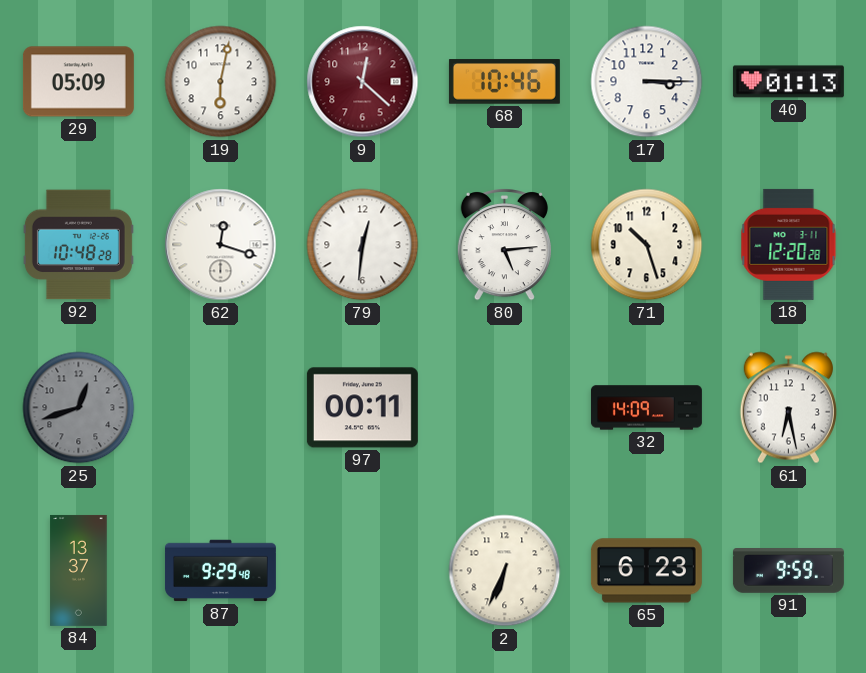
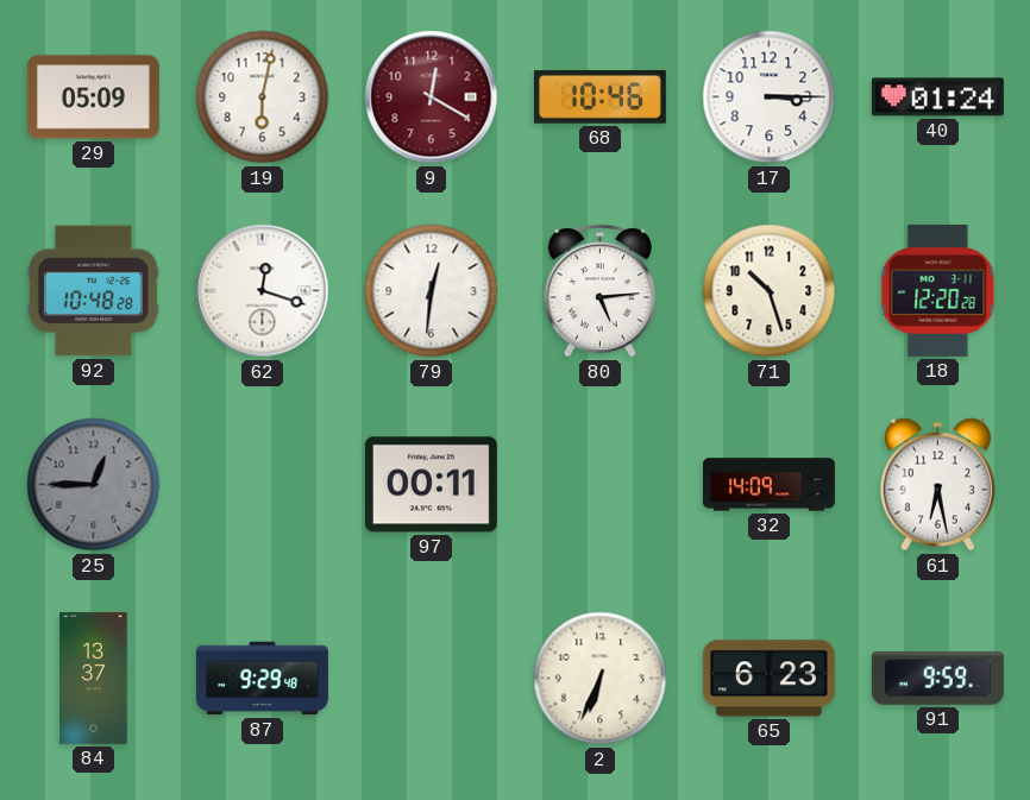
9: 12:22 -> 12:20 (432, 97)
40: 01:13 -> 01:24 (937, 97)
25: 12:42 -> 12:45 (94, 485)
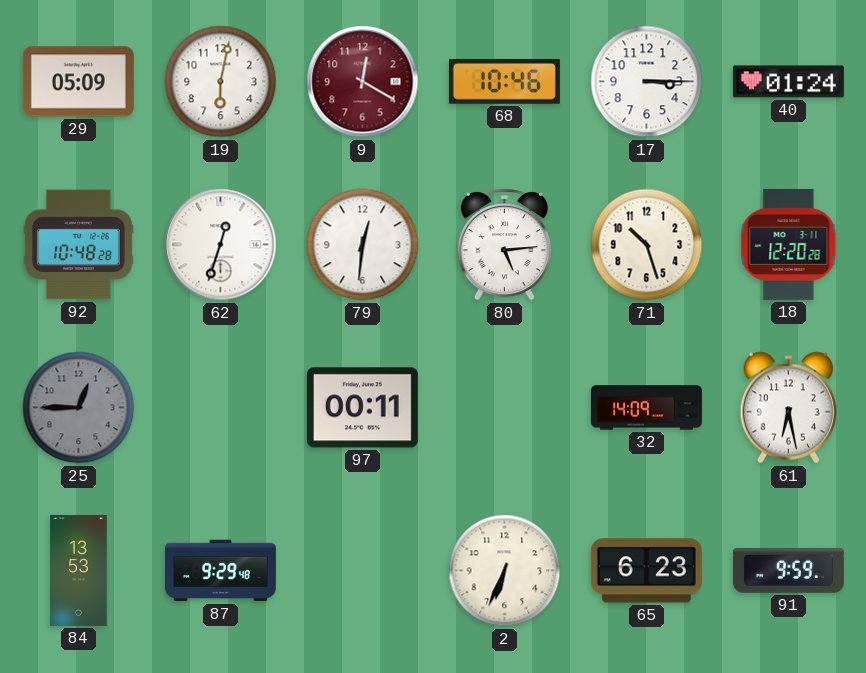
62: 12:18 -> 12:33 (221, 245)
84: 13:37 -> 13:53 (79, 570)
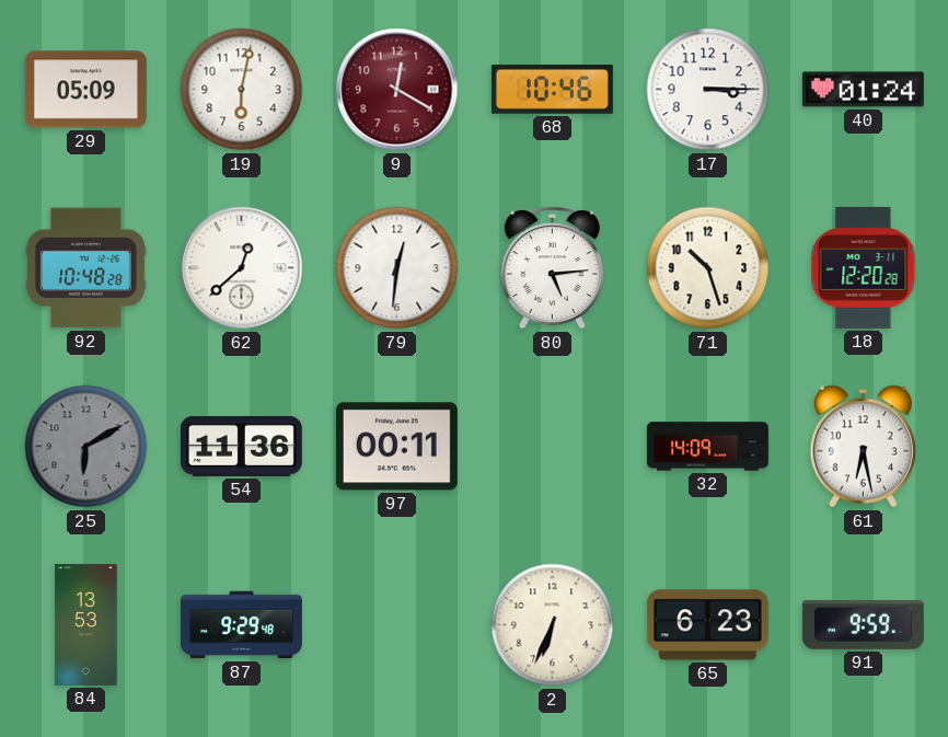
62: 12:33 -> 12:38 (242, 268)
25: 12:45 -> 6:10 (86, 447)
54: none -> 11:36 (241, 446)
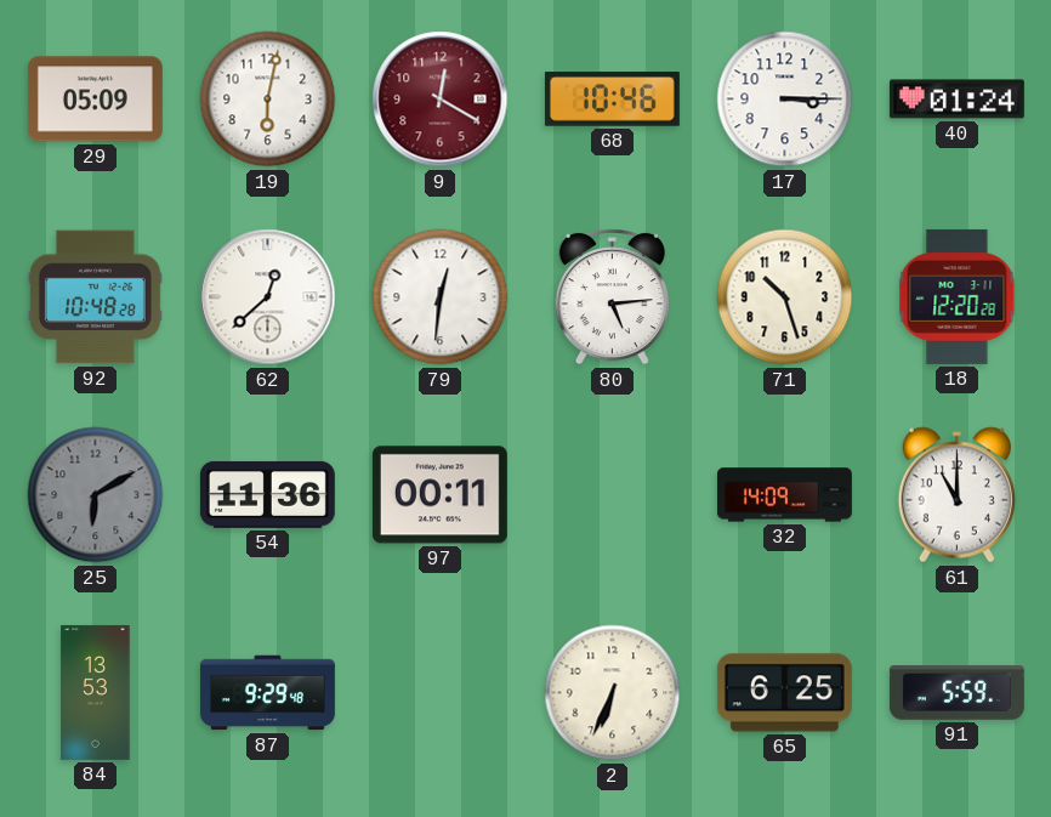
61: 6:28 -> 11:00 (956, 495)
65: 6:23 -> 6:25 (784, 693)
91: 9:59 -> 5:59 (956, 693)
